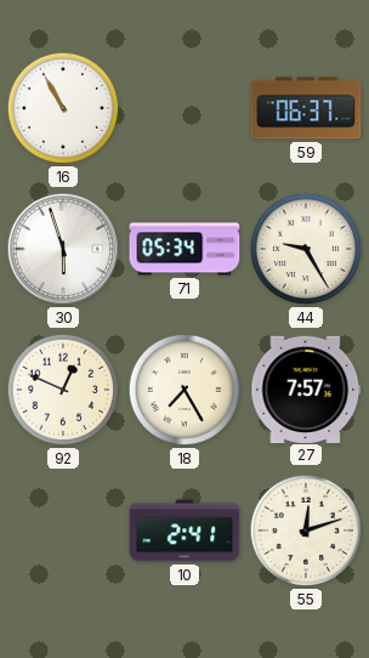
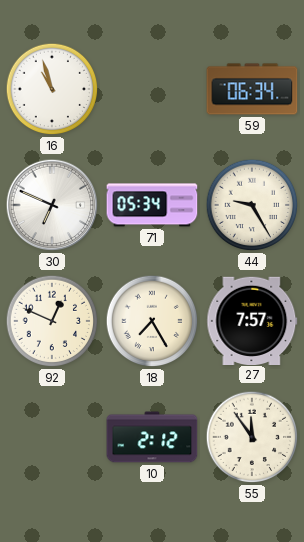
16: 10:55 -> 10:57 (52, 89)
59: 06:37 -> 06:34 (252, 89)
30: 5:57 -> 6:49 (52, 205)
10: 2:41 -> 2:12 (152, 437)
55: 12:12 -> 11:54 (252, 437)
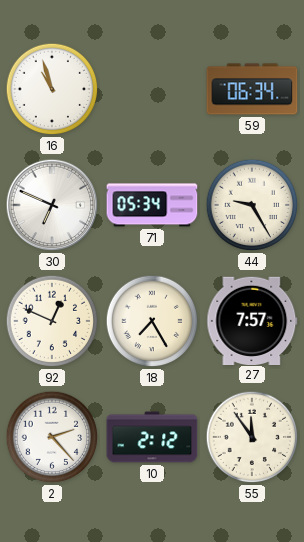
2: none -> 2:23 (52, 437)
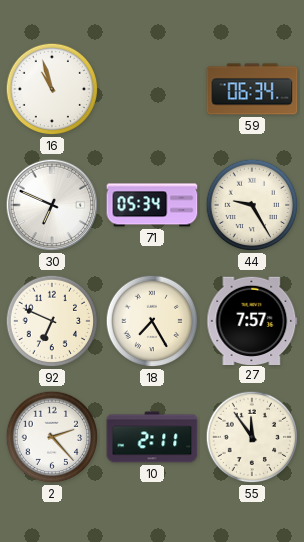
92: 12:49 -> 6:49 (52, 321)
10: 2:12 -> 2:11 (152, 437)
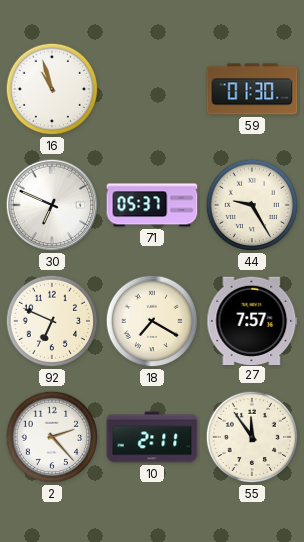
59: 06:34 -> 01:30 (252, 89)
71: 05:34 -> 05:37 (152, 205)
18: 7:25 -> 7:20 (152, 321)
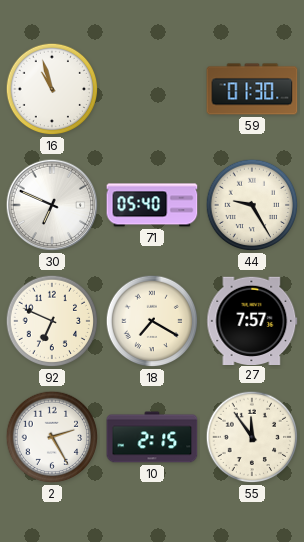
71: 05:37 -> 05:40 (152, 205)
2: 2:23 -> 2:25 (52, 437)
10: 2:11 -> 2:15 (152, 437)
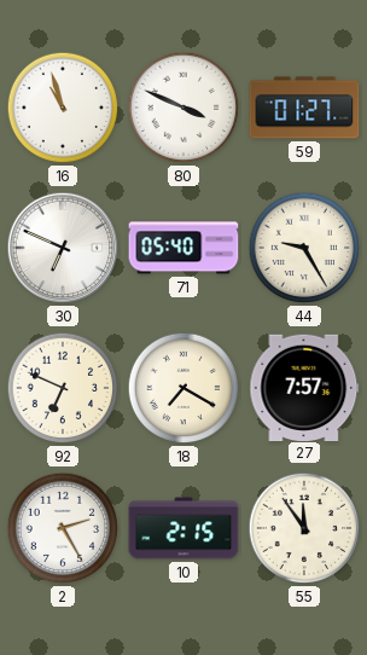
80: none -> 3:49 (183, 108)
59: 01:30 -> 01:27 (304, 108)
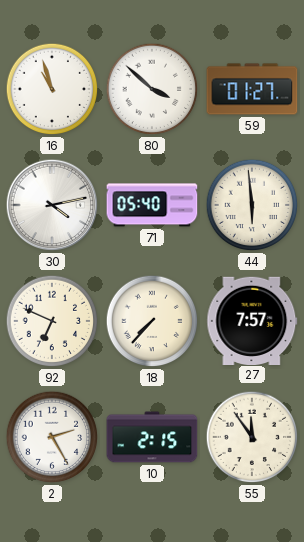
80: 3:49 -> 3:52 (152, 89)
30: 6:49 -> 4:13 (52, 205)
44: 9:25 -> 5:59 (252, 205)
18: 7:20 -> 7:37 (152, 321)
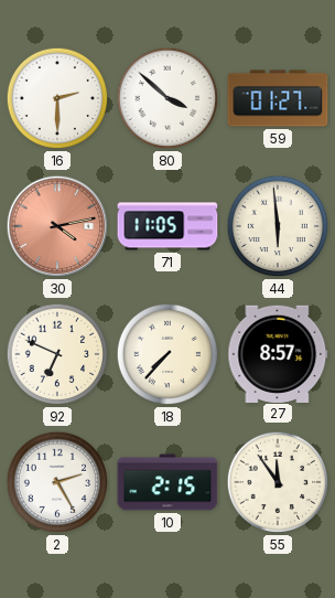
16: 10:57 -> 2:30 (57, 98)
30 dial: white -> salmon (57, 226)
71: 05:40 -> 11:05 (167, 226)
27: 7:57 -> 8:57 (278, 353)
